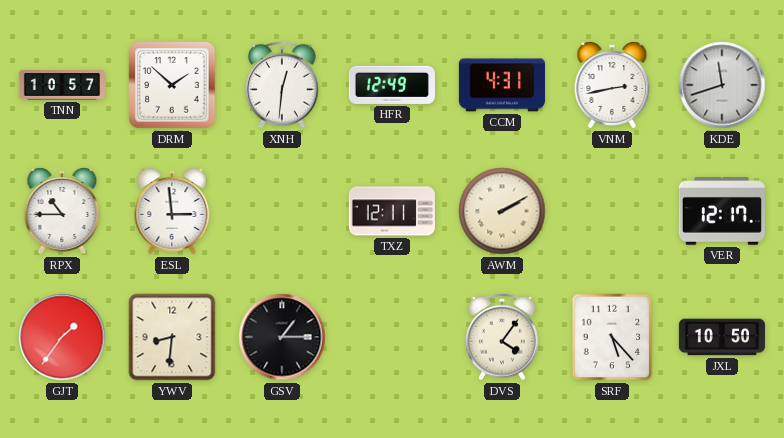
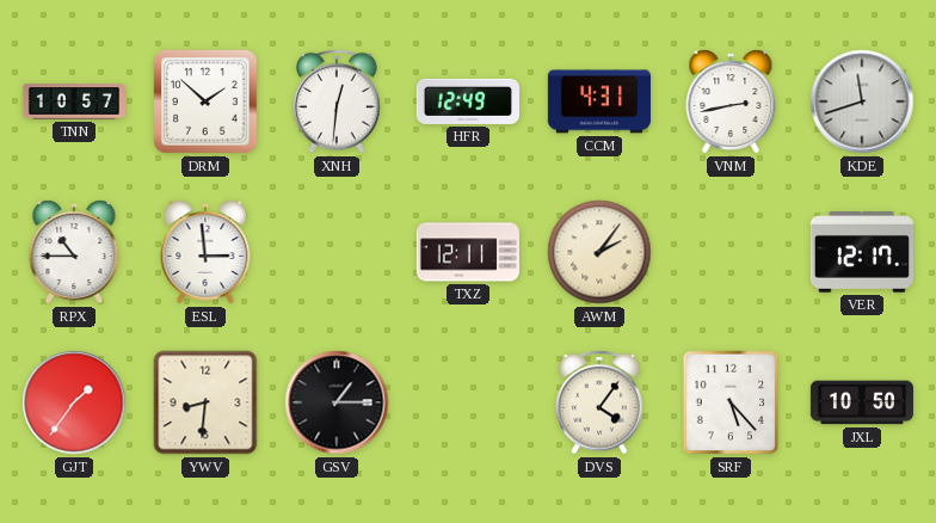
AWM: 2:10 -> 2:06 (599, 252)
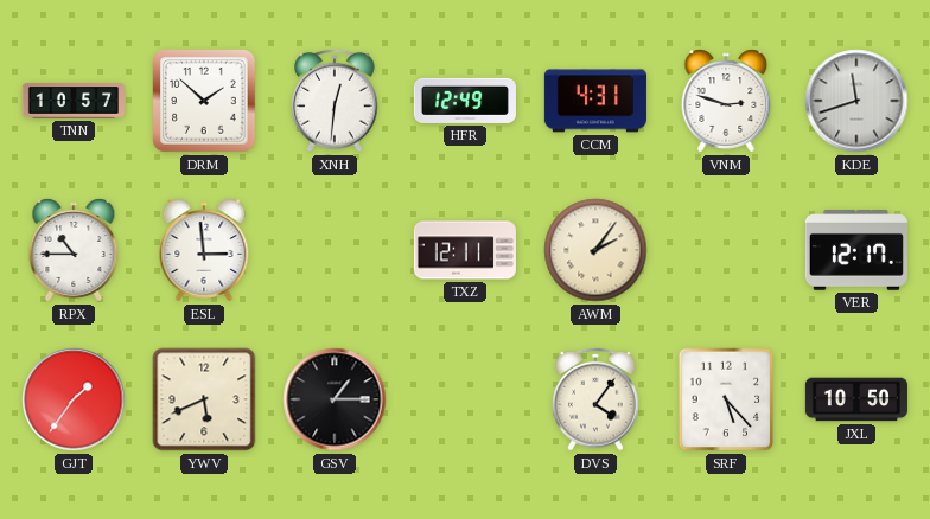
VNM: 2:43 -> 2:48 (726, 101)
YWV: 8:31 -> 5:41 (204, 399)
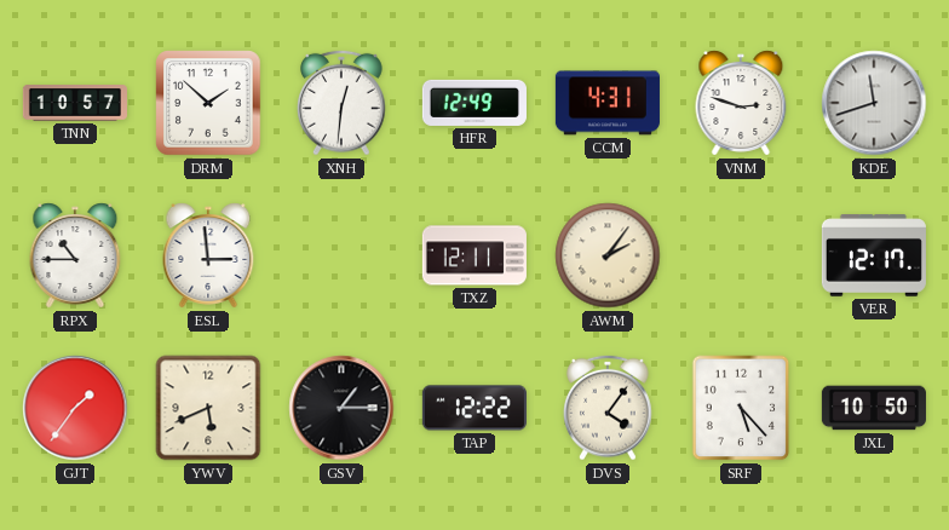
TAP: none -> 12:22 (475, 408)
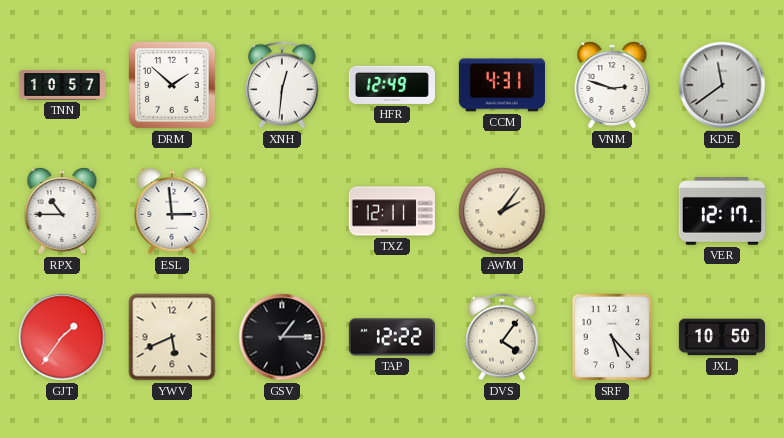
KDE: 11:42 -> 11:39 (722, 85)
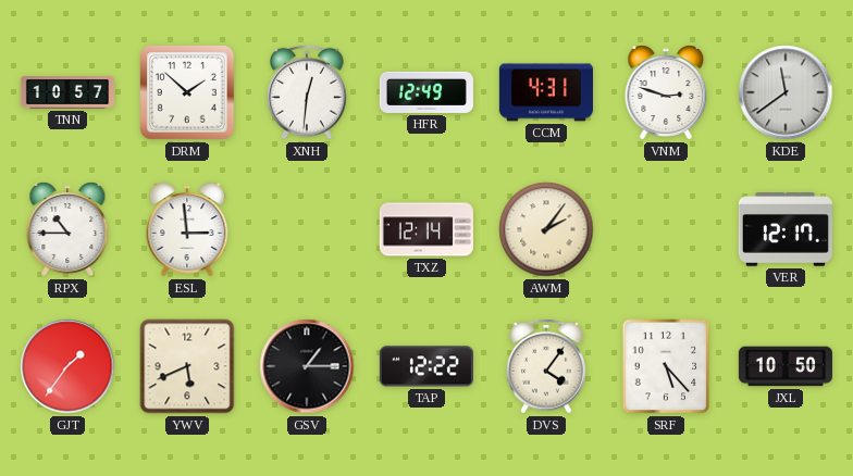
TXZ: 12:11 -> 12:14 (426, 229)
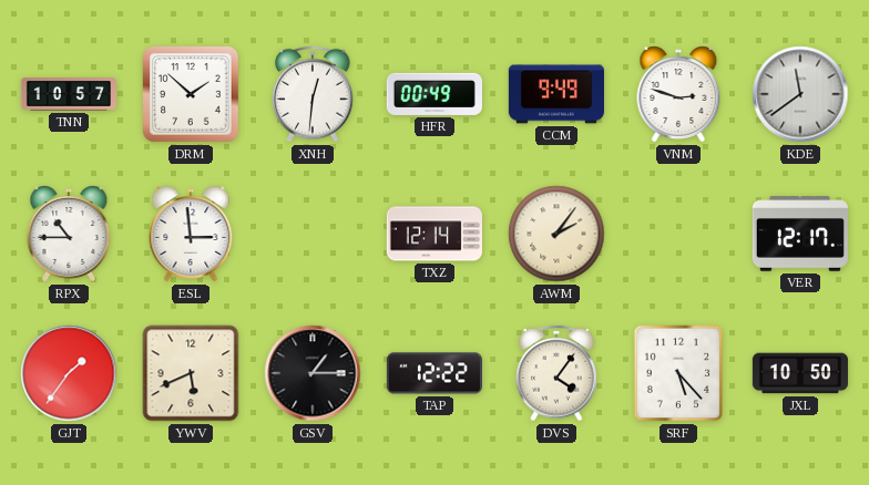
HFR: 12:49 -> 00:49 (434, 94)
CCM: 4:31 -> 9:49 (556, 94)
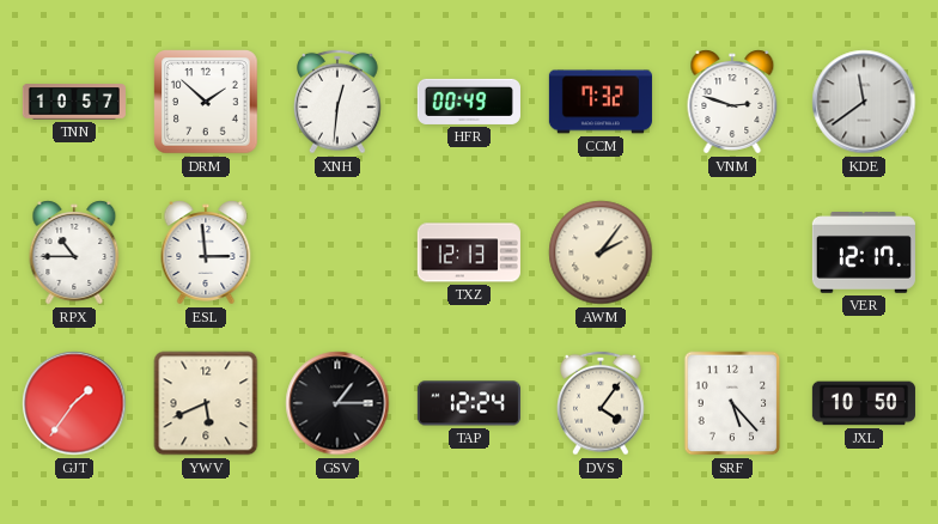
CCM: 9:49 -> 7:32 (601, 102)
TXZ: 12:14 -> 12:13 (469, 252)
TAP: 12:22 -> 12:24 (469, 403)
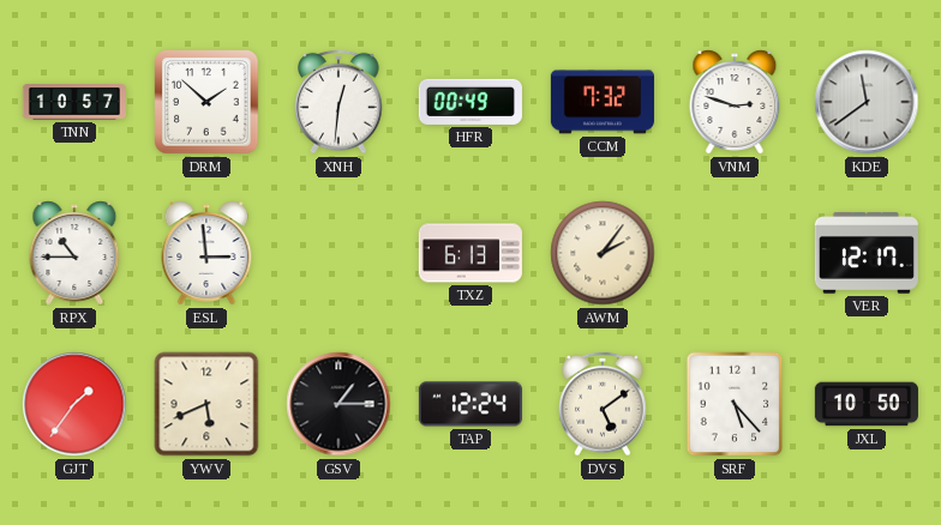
TXZ: 12:13 -> 6:13 (470, 253)
DVS: 4:06 -> 5:09 (604, 404)
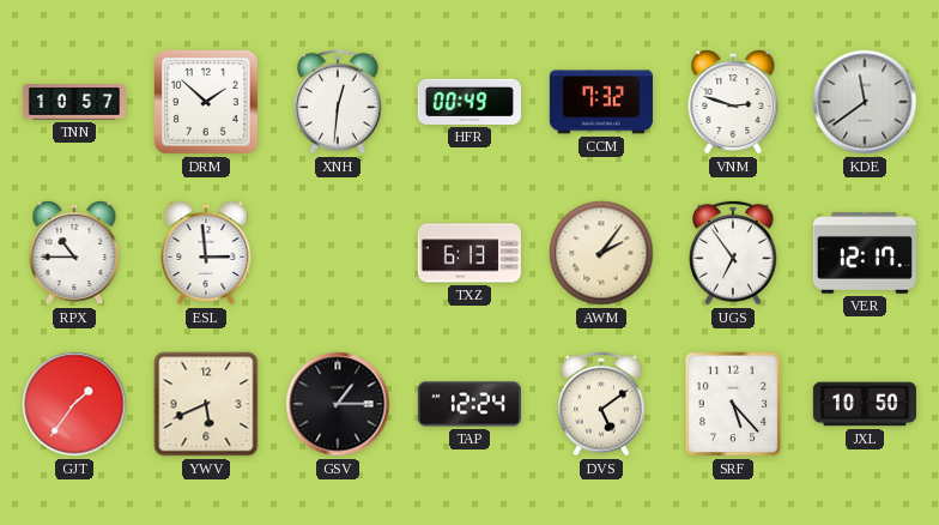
UGS: none -> 6:54 (734, 253)
